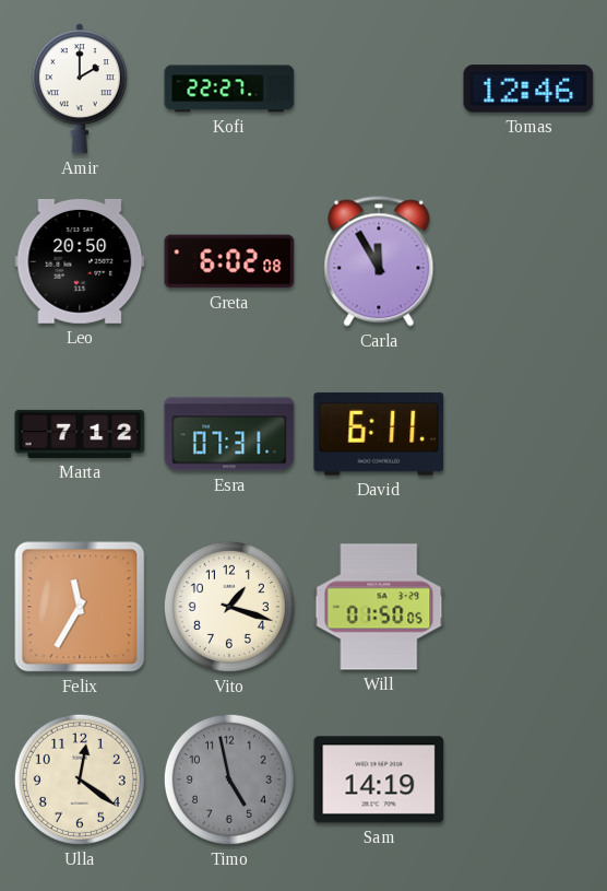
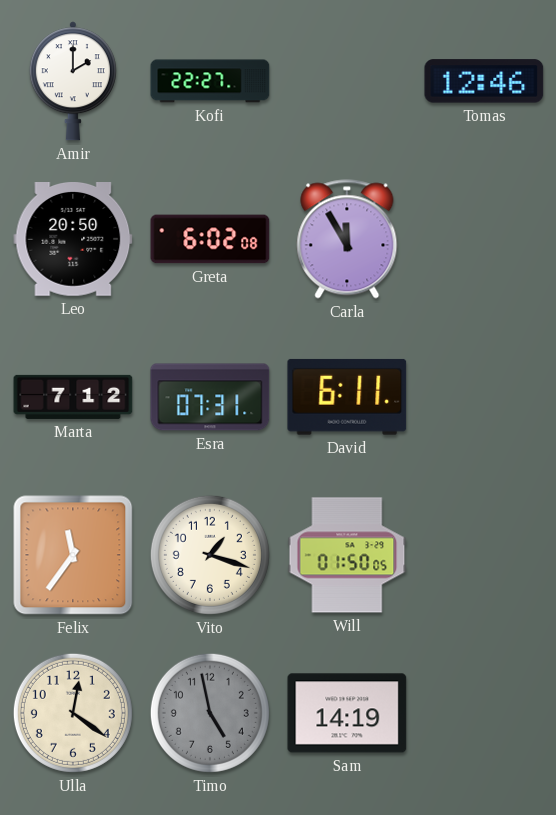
Felix: 11:35 -> 11:36 (73, 555)
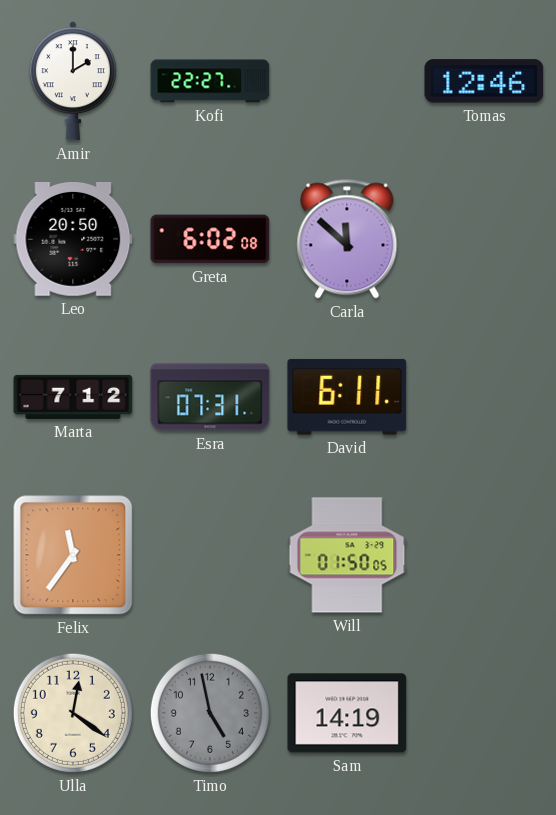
Carla: 11:55 -> 11:52 (347, 239)
Vito: 1:18 -> none (210, 555)
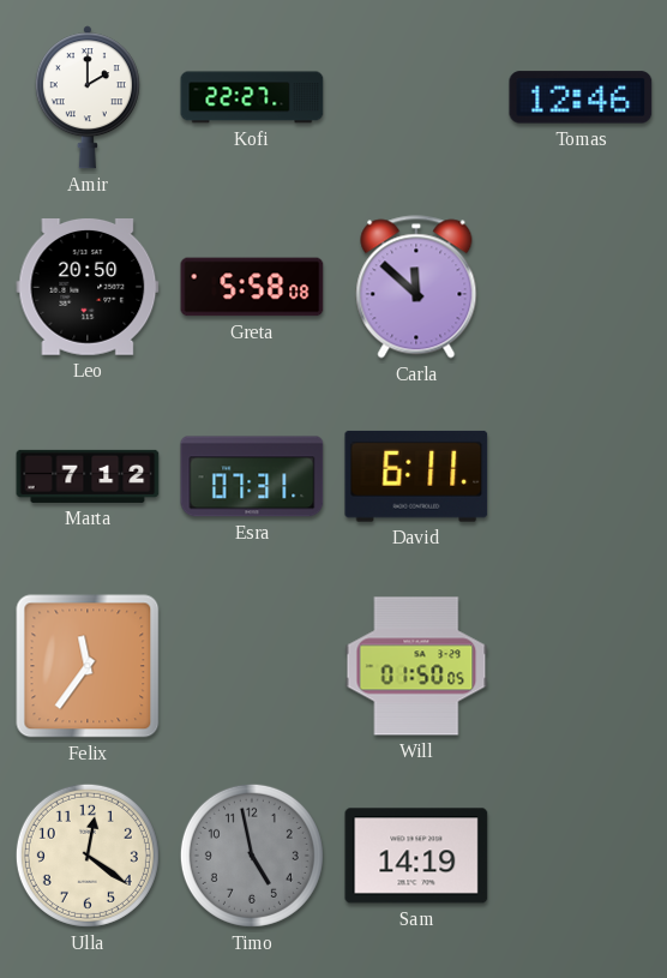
Greta: 6:02 -> 5:58 (252, 287)
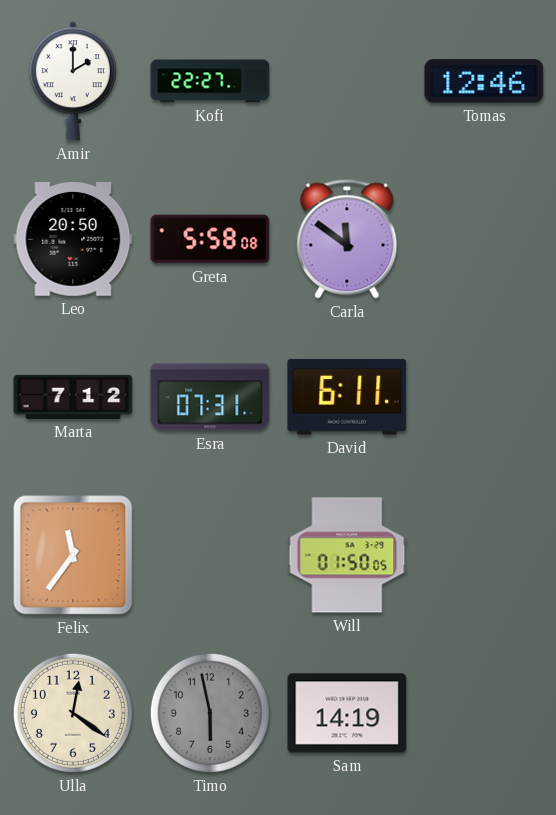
Carla: 11:52 -> 11:51 (347, 239)
Timo: 4:58 -> 5:58 (210, 713)
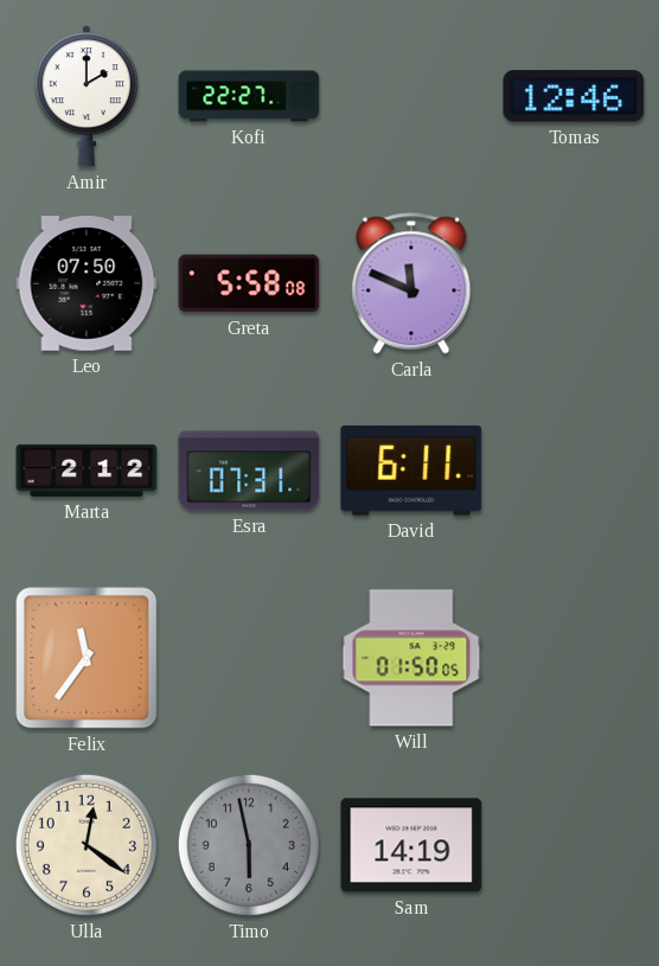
Leo: 20:50 -> 07:50 (87, 284)
Carla: 11:51 -> 11:49 (411, 283)
Marta: 7:12 -> 2:12 (87, 471)
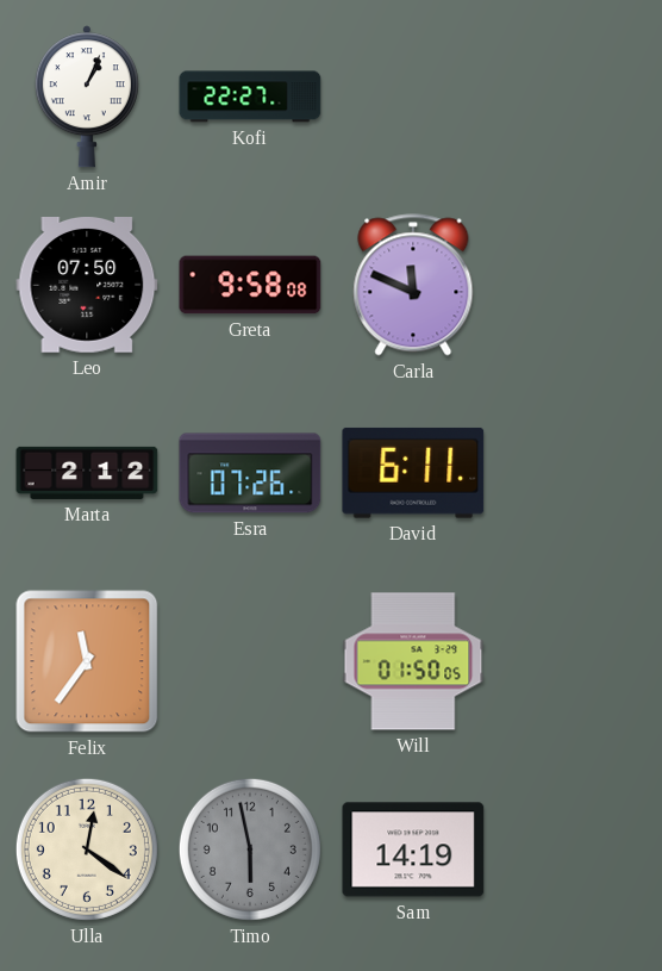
Amir: 2:00 -> 1:04 (87, 97)
Tomas: 12:46 -> none (574, 96)
Greta: 5:58 -> 9:58 (250, 285)
Esra: 07:31 -> 07:26 (250, 473)
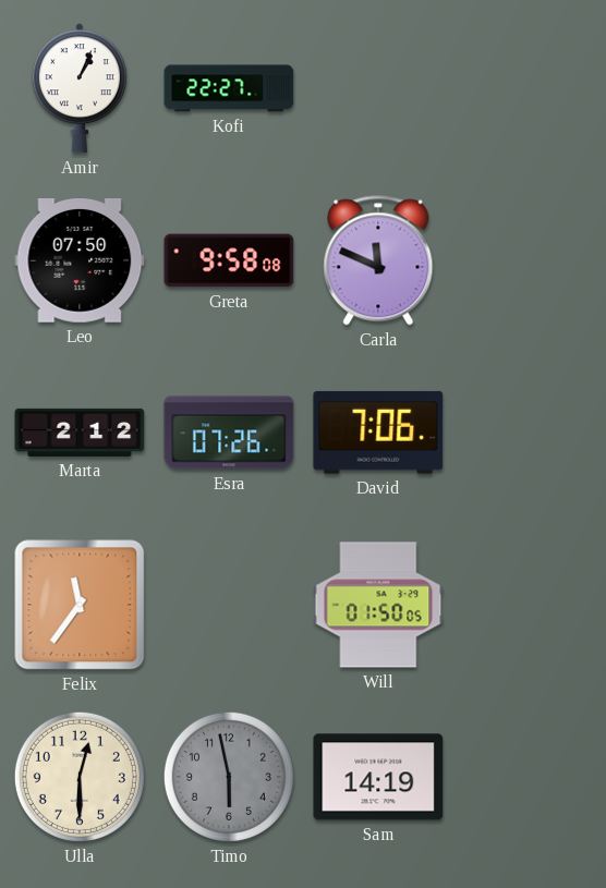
David: 6:11 -> 7:06 (378, 433)
Ulla: 12:21 -> 12:30 (80, 777)
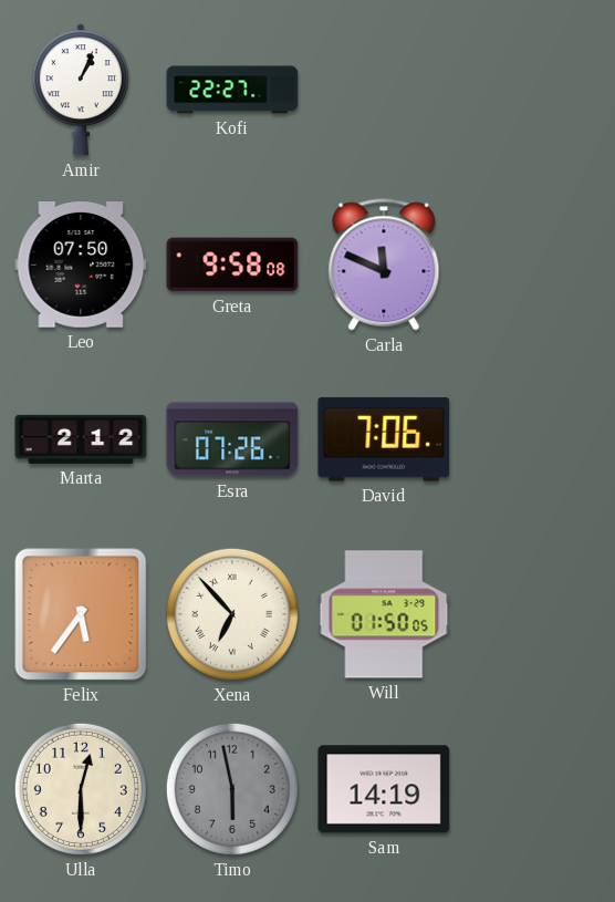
Felix: 11:36 -> 5:36 (81, 614)
Xena: none -> 6:53 (232, 614)
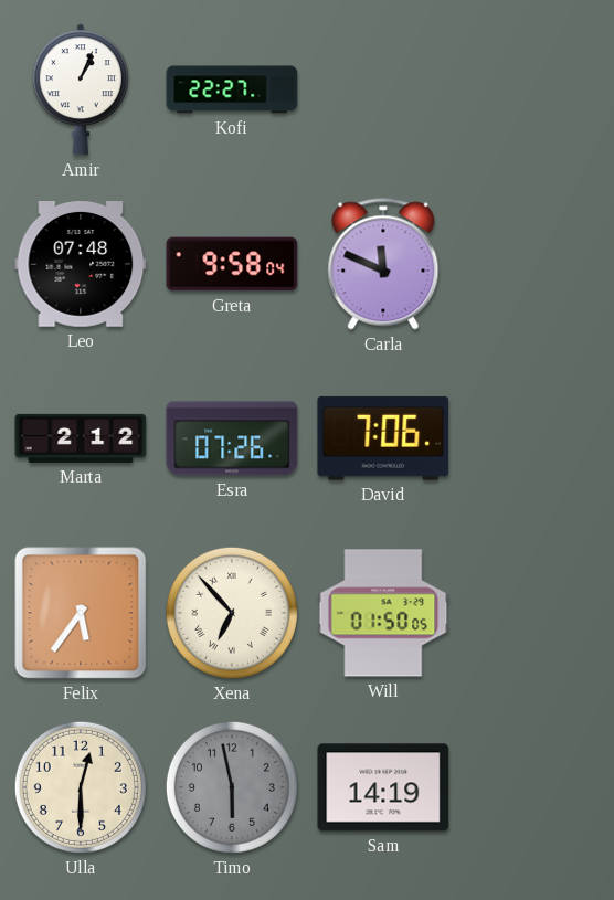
Leo: 07:50 -> 07:48 (81, 265)
Greta: 9:58:08 -> 9:58:04 (232, 264)
